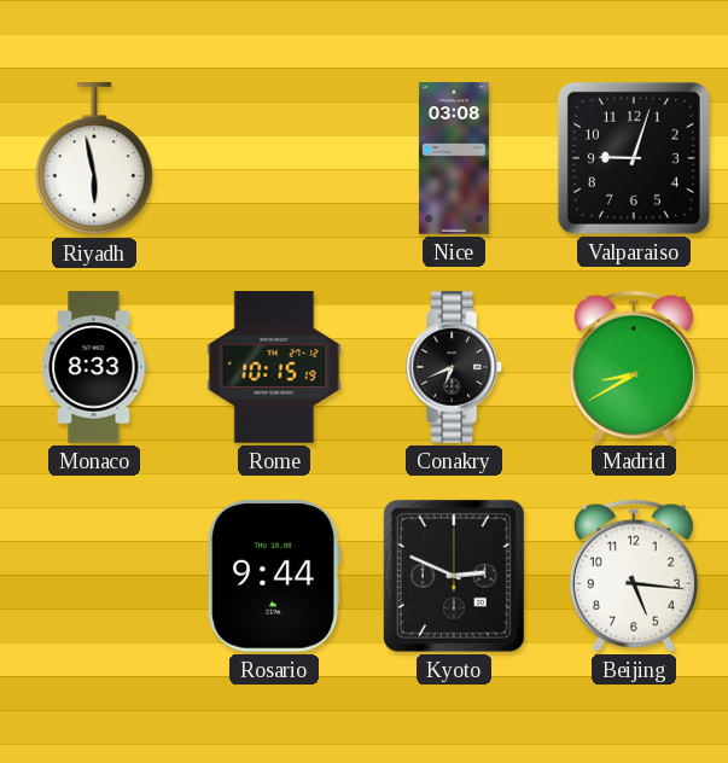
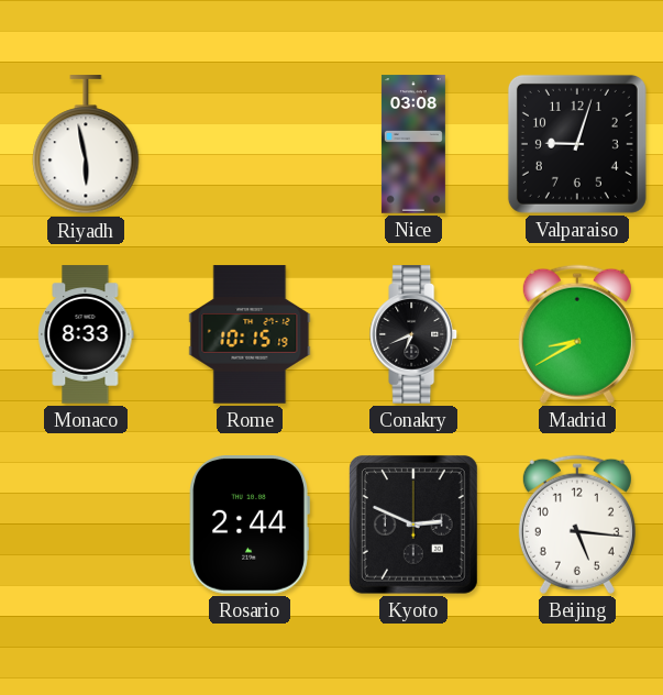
Rosario: 9:44 -> 2:44 (250, 526)
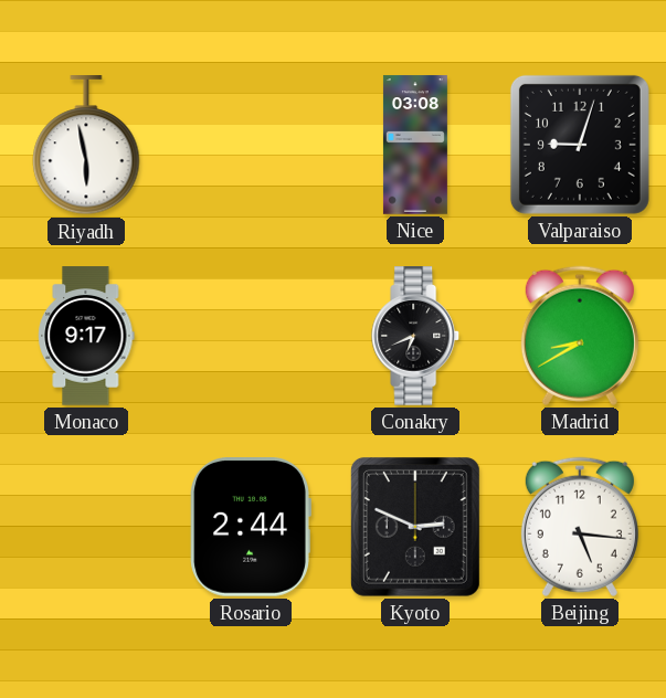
Monaco: 8:33 -> 9:17 (86, 336)
Rome: 10:15 -> none (250, 334)
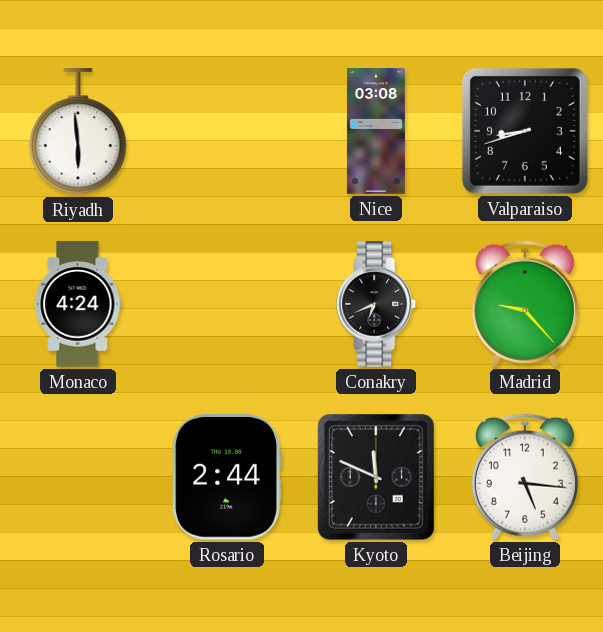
Riyadh: 5:58 -> 5:59 (78, 132)
Valparaiso: 9:03 -> 8:42 (525, 131)
Monaco: 9:17 -> 4:24 (78, 304)
Madrid: 8:40 -> 9:23 (525, 304)
Kyoto: 2:49 -> 11:49 (376, 477)
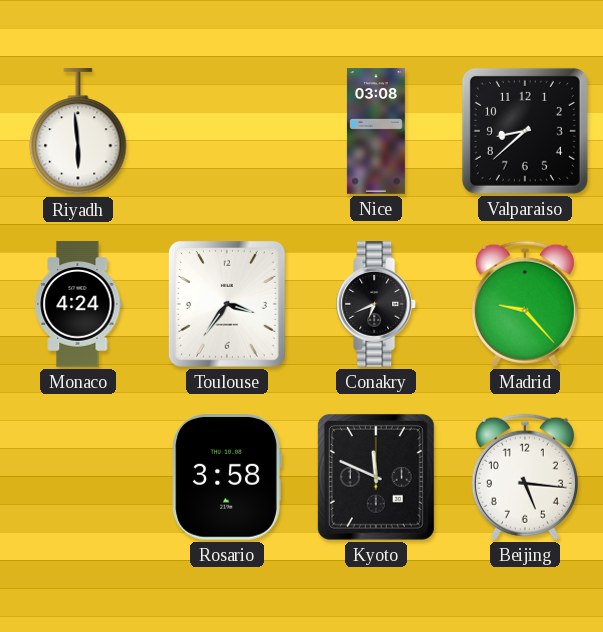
Valparaiso: 8:42 -> 8:38 (525, 131)
Toulouse: none -> 3:36 (227, 304)
Rosario: 2:44 -> 3:58 (227, 478)
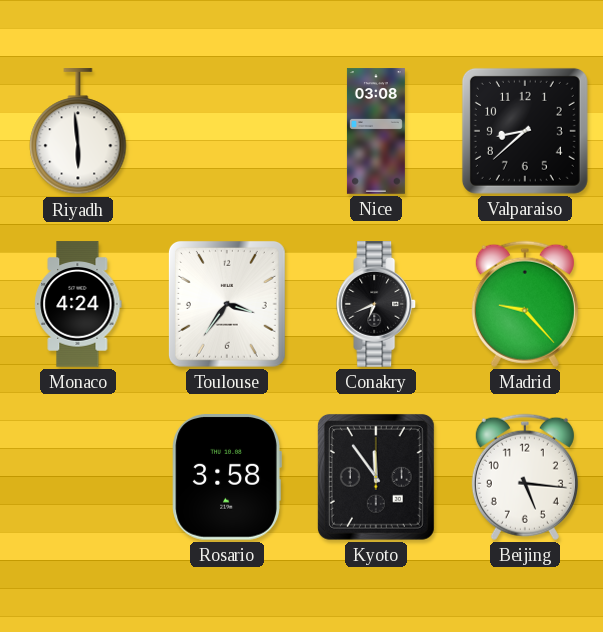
Kyoto: 11:49 -> 11:54 (376, 477)
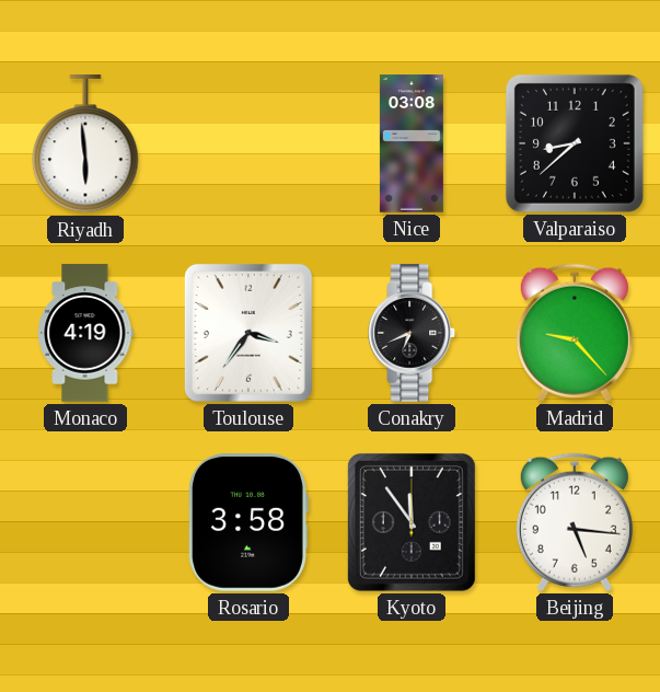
Monaco: 4:24 -> 4:19 (85, 333)
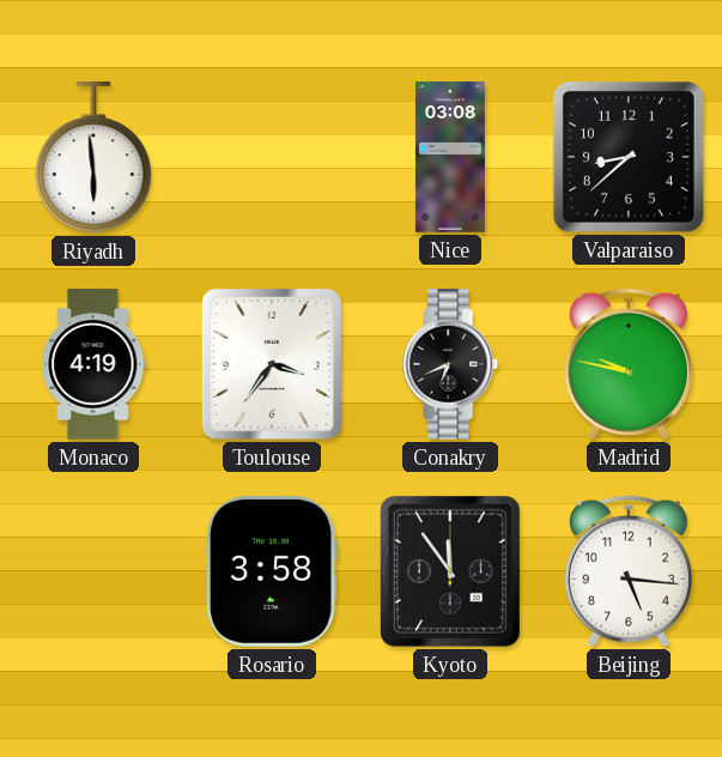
Madrid: 9:23 -> 9:47 (629, 364)
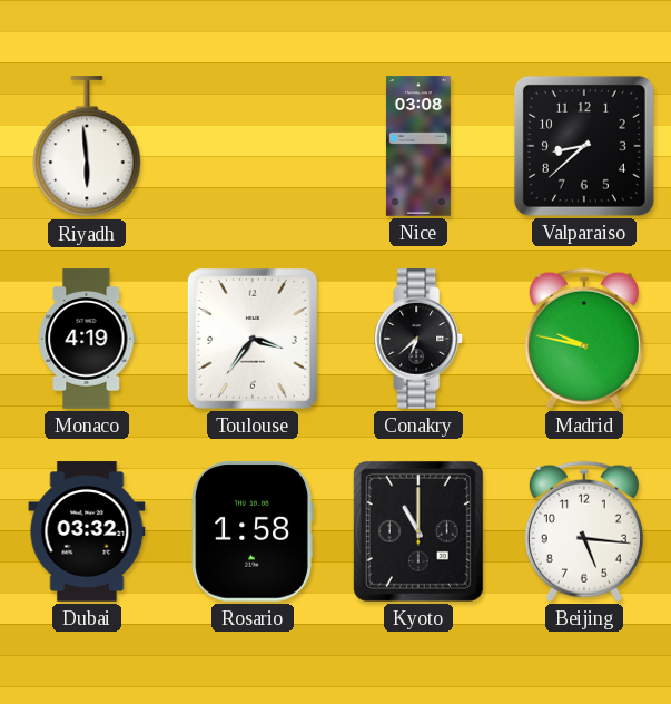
Conakry: 6:41 -> 6:38 (420, 339)
Dubai: none -> 03:32 (87, 531)
Rosario: 3:58 -> 1:58 (253, 532)
Kyoto: 11:54 -> 11:00 (418, 531)
